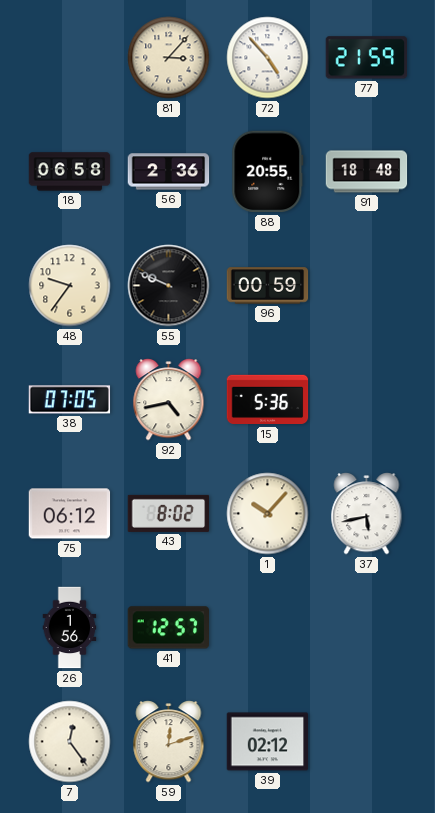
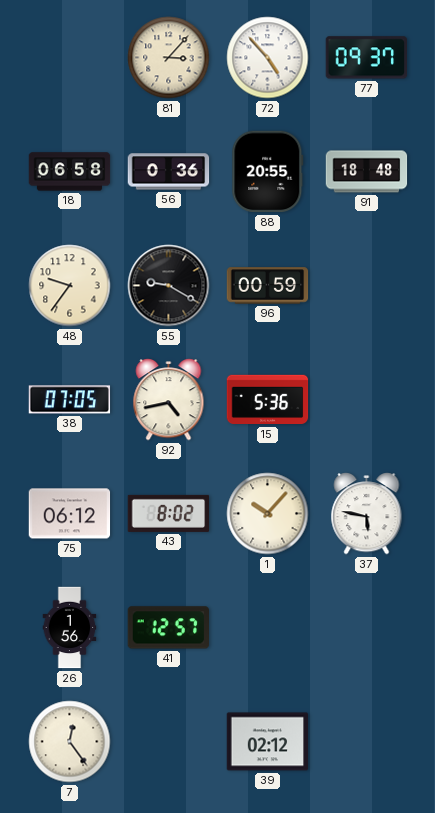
77: 21:59 -> 09:37 (366, 58)
56: 2:36 -> 0:36 (169, 172)
55: 9:49 -> 9:20 (169, 286)
37: 5:43 -> 5:47 (367, 514)
59: 12:12 -> none (169, 742)
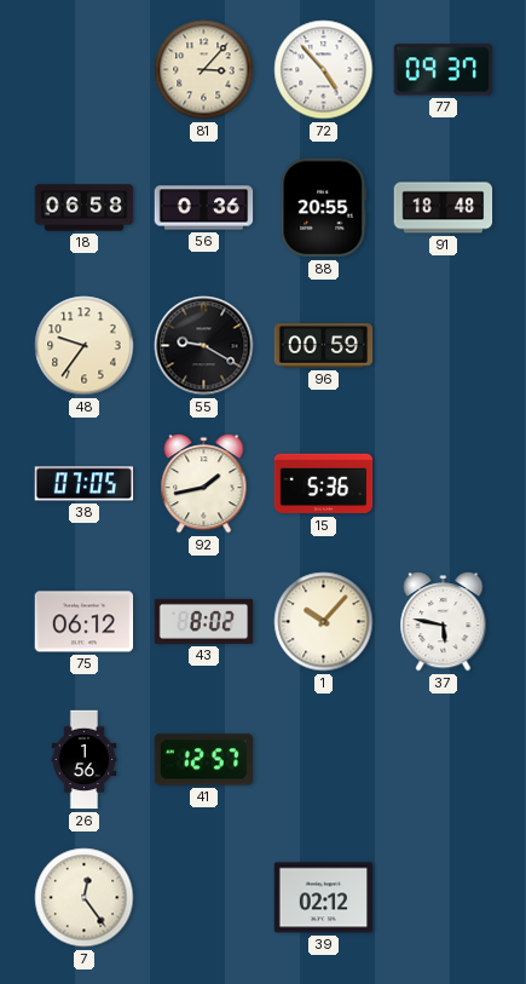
92: 4:43 -> 1:43 (204, 484)
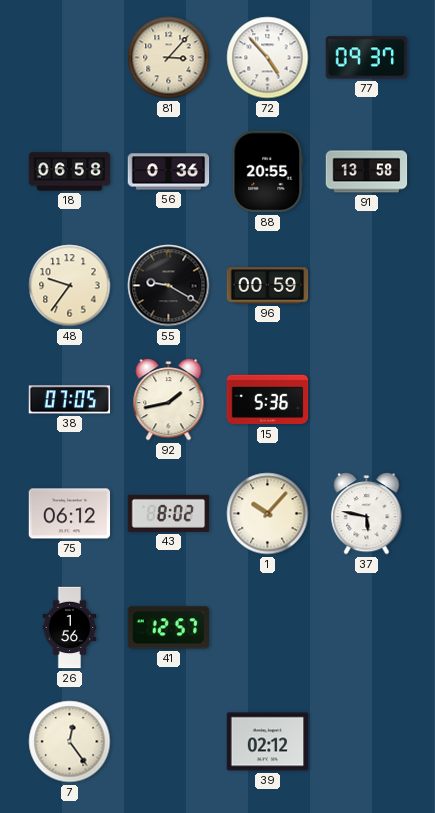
91: 18:48 -> 13:58 (367, 172)
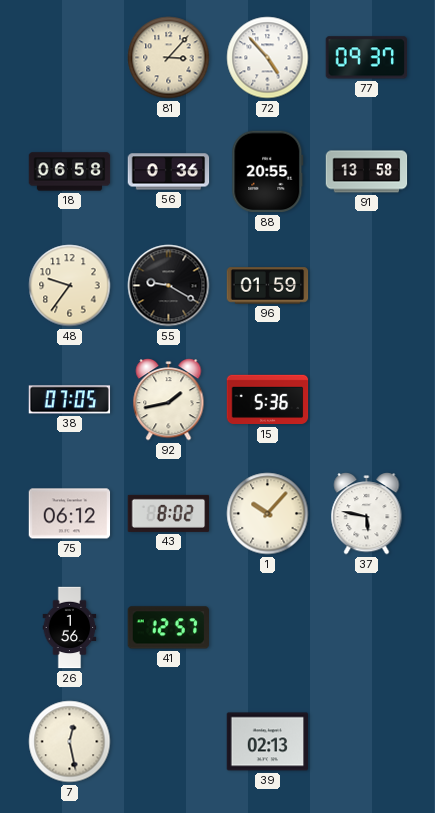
96: 00:59 -> 01:59 (268, 286)
7: 12:24 -> 12:28 (70, 742)
39: 02:12 -> 02:13 (268, 742)
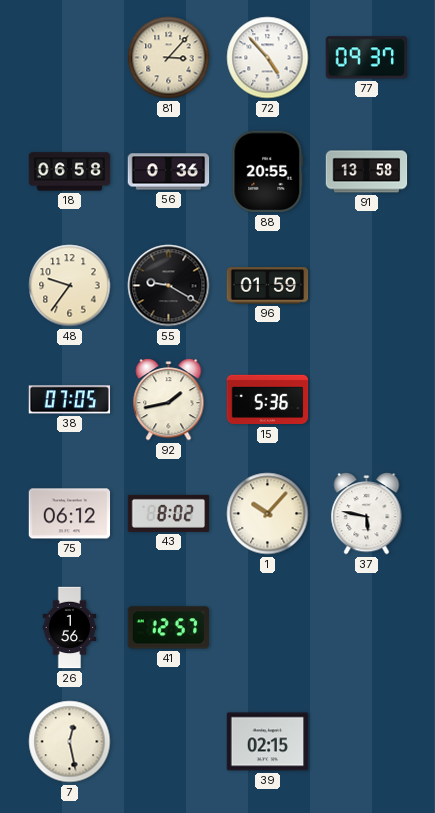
39: 02:13 -> 02:15 (268, 742)
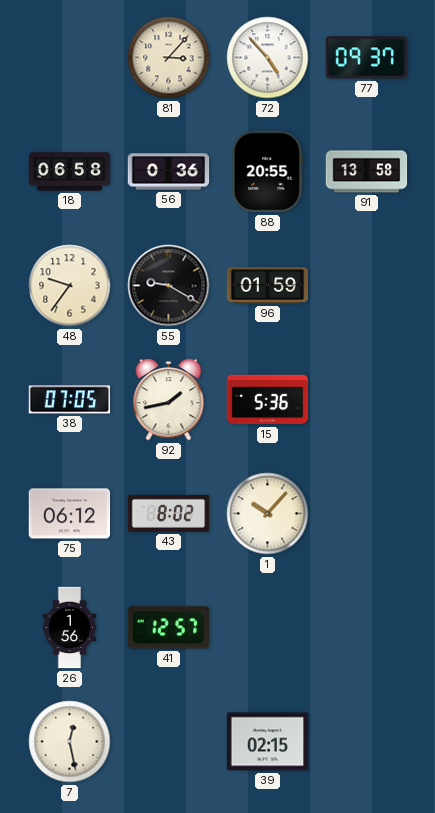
37: 5:47 -> none (367, 514)
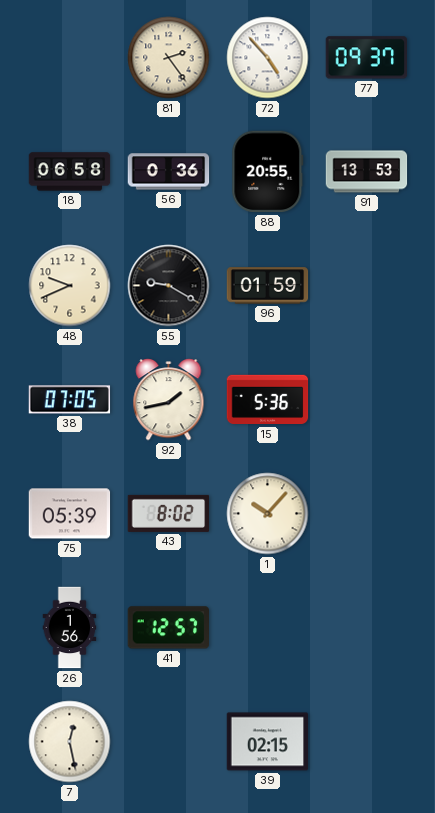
81: 3:07 -> 2:24 (169, 58)
91: 13:58 -> 13:53 (367, 172)
48: 9:36 -> 9:41 (70, 286)
75: 06:12 -> 05:39 (70, 514)
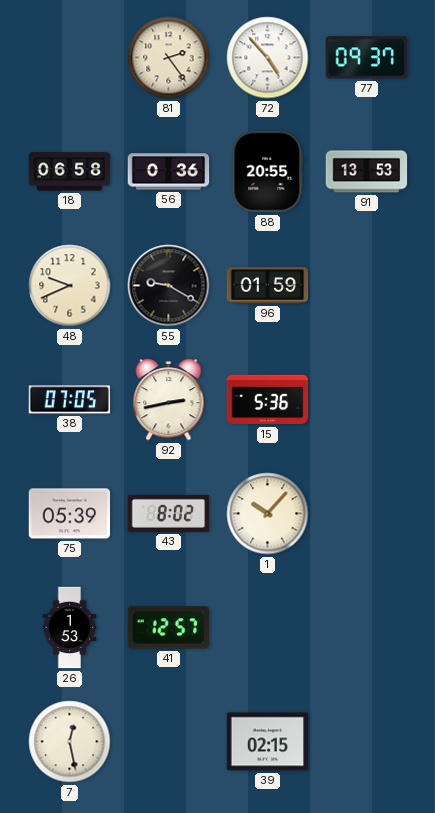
92: 1:43 -> 2:43 (169, 400)
26: 1:56 -> 1:53 (70, 628)
